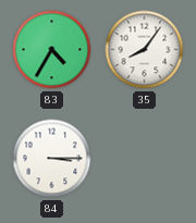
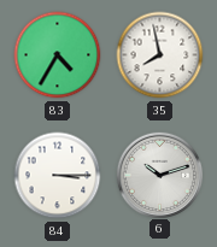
35: 8:06 -> 7:58 (160, 55)
6: none -> 10:12 (159, 175)
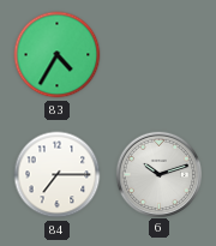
35: 7:58 -> none (160, 55)
84: 3:15 -> 7:15 (58, 175)
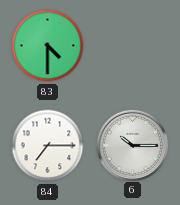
83: 4:35 -> 4:30 (48, 46)
6: 10:12 -> 10:15 (132, 145)
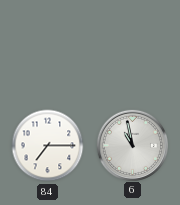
83: 4:30 -> none (48, 46)
6: 10:15 -> 10:58 (132, 145)
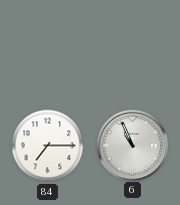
6: 10:58 -> 10:56 (132, 145)
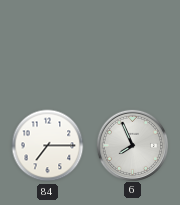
6: 10:56 -> 7:56 (132, 145)
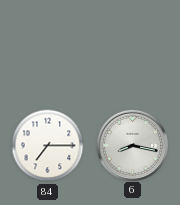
6: 7:56 -> 8:17 (132, 145)
